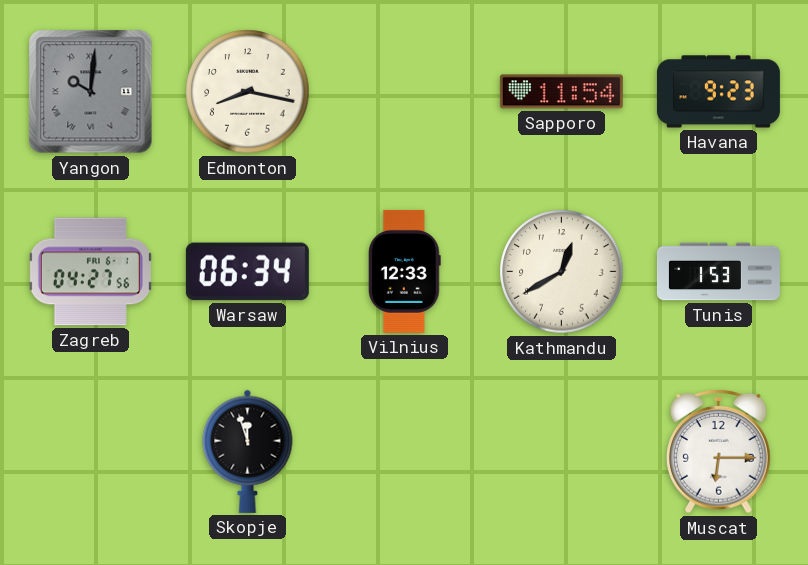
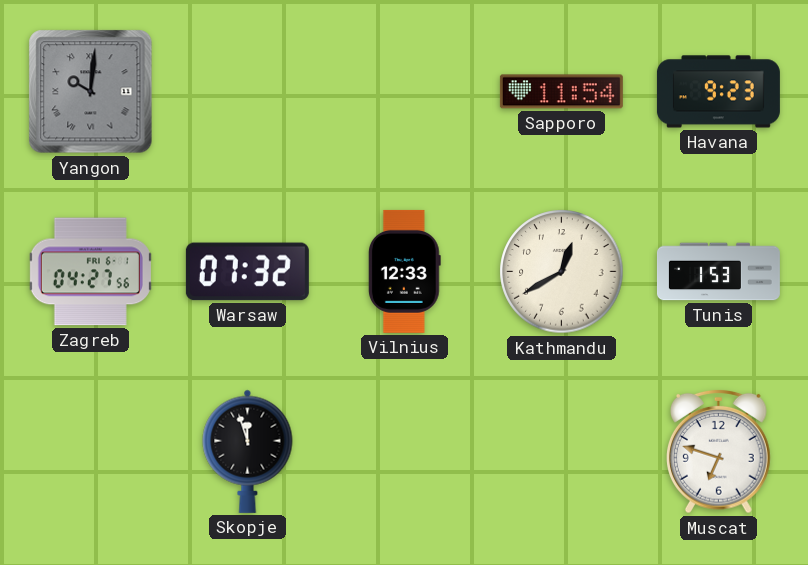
Edmonton: 8:17 -> none (248, 92)
Warsaw: 06:34 -> 07:32 (247, 272)
Muscat: 6:15 -> 6:48 (719, 451)
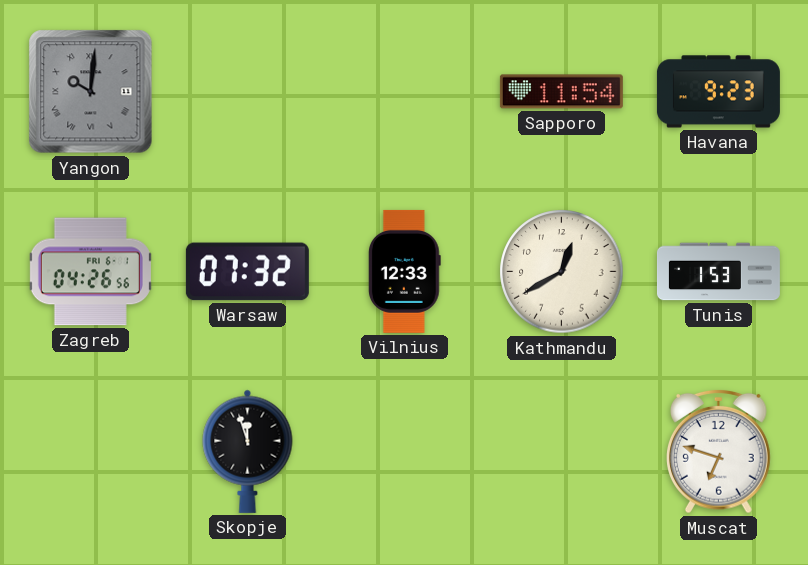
Zagreb: 04:27 -> 04:26 (90, 272)
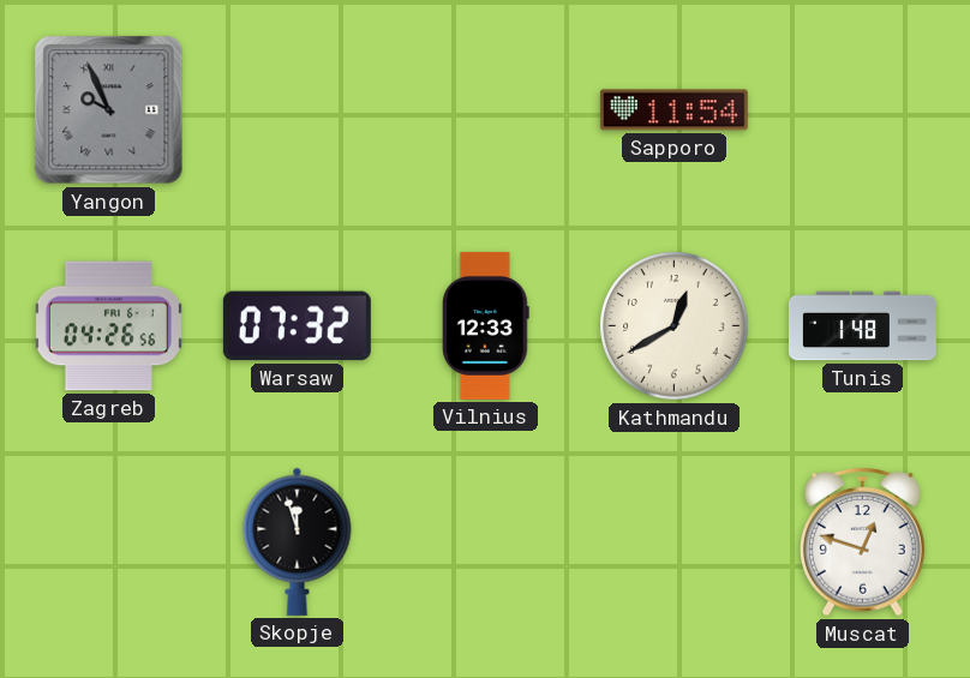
Yangon: 10:01 -> 9:56 (109, 110)
Havana: 9:23 -> none (718, 92)
Tunis: 1:53 -> 1:48 (862, 326)
Muscat: 6:48 -> 12:48 (863, 541)
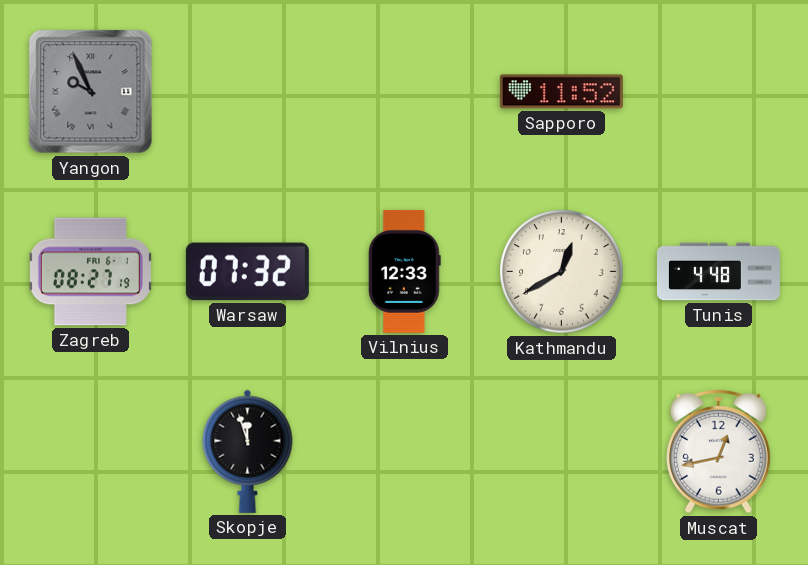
Sapporo: 11:54 -> 11:52 (561, 92)
Zagreb: 04:26 -> 08:27 (90, 272)
Tunis: 1:48 -> 4:48 (718, 272)
Muscat: 12:48 -> 12:43 (719, 451)
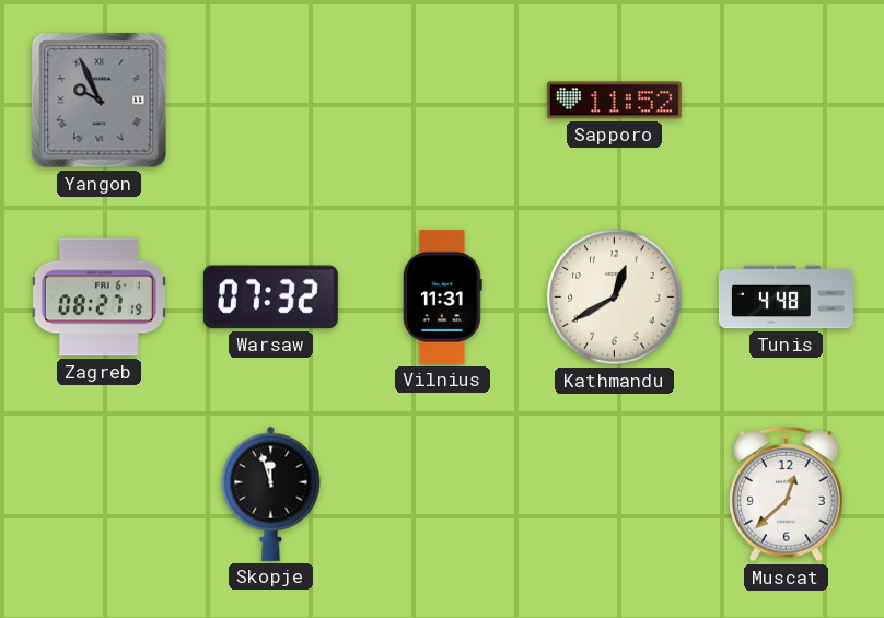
Vilnius: 12:33 -> 11:31 (442, 296)
Muscat: 12:43 -> 12:38 (787, 493)
